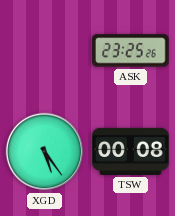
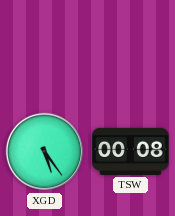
ASK: 23:25 -> none (131, 51)
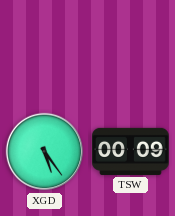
TSW: 00:08 -> 00:09 (131, 151)
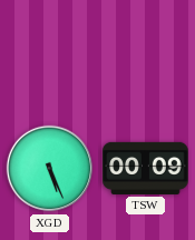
XGD: 5:24 -> 5:26 (50, 169)
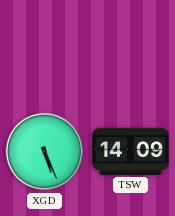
TSW: 00:09 -> 14:09 (131, 151)
